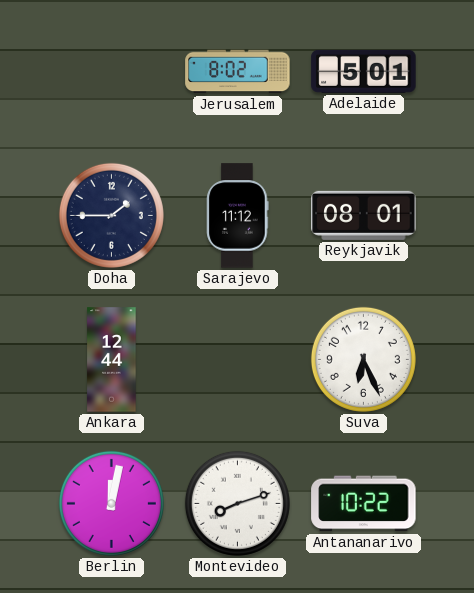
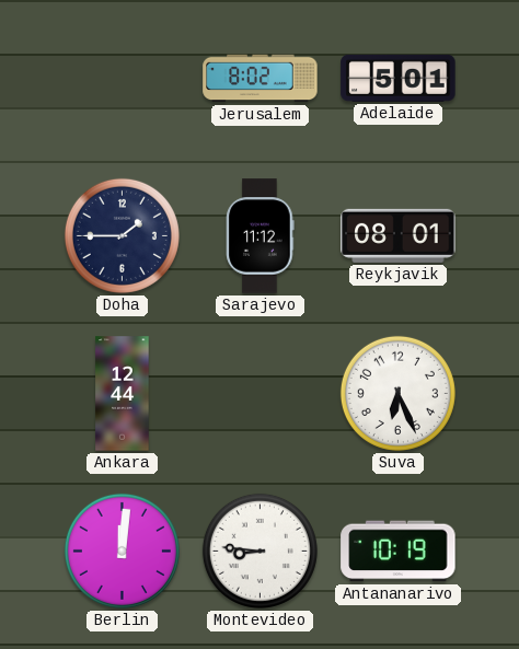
Berlin: 12:02 -> 12:01 (122, 551)
Montevideo: 8:12 -> 8:46 (259, 551)
Antananarivo: 10:22 -> 10:19 (399, 552)
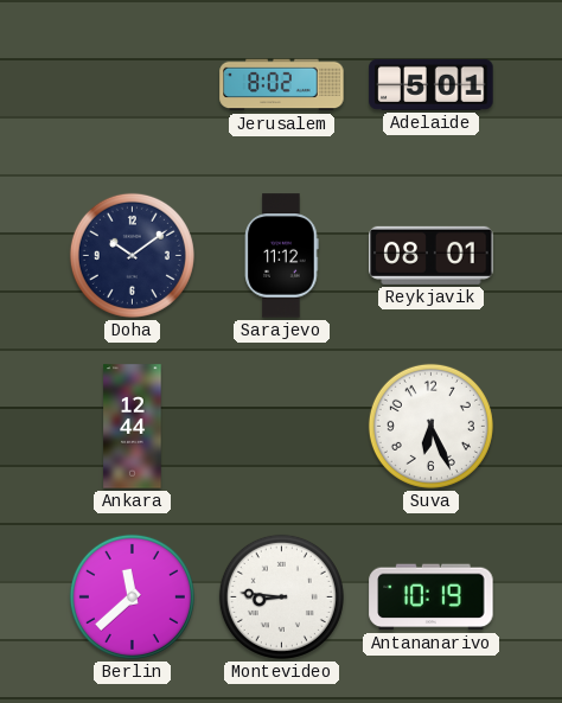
Doha: 1:45 -> 10:09 (132, 255)
Berlin: 12:01 -> 11:38 (132, 596)
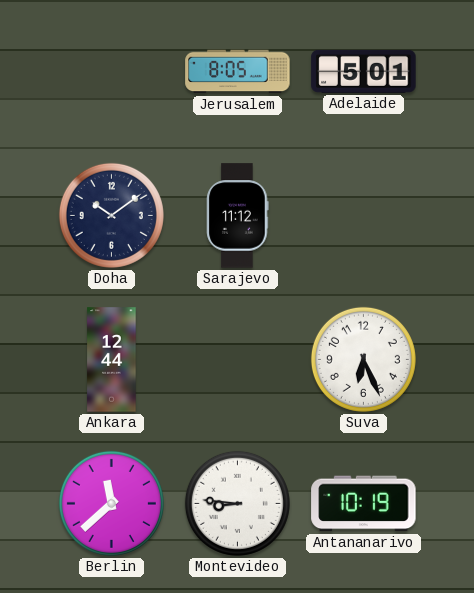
Jerusalem: 8:02 -> 8:05 (238, 72)
Reykjavik: 08:01 -> none (432, 255)
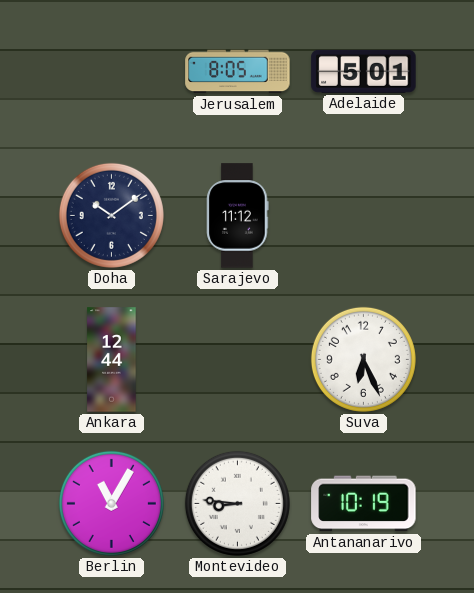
Berlin: 11:38 -> 11:05 (111, 503)
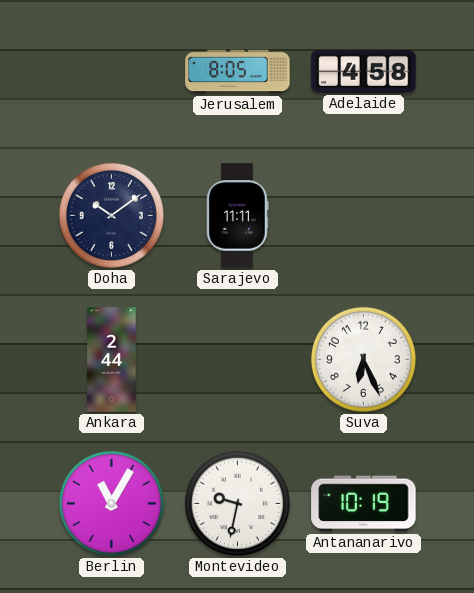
Adelaide: 5:01 -> 4:58 (364, 71)
Sarajevo: 11:12 -> 11:11 (238, 216)
Ankara: 12:44 -> 2:44 (112, 360)
Montevideo: 8:46 -> 9:32 (237, 503)
